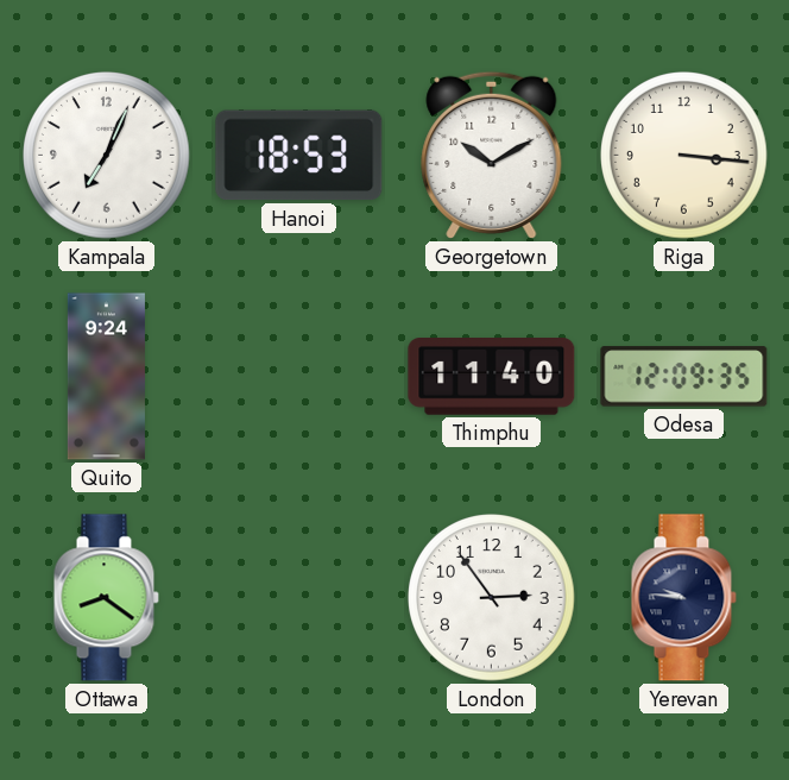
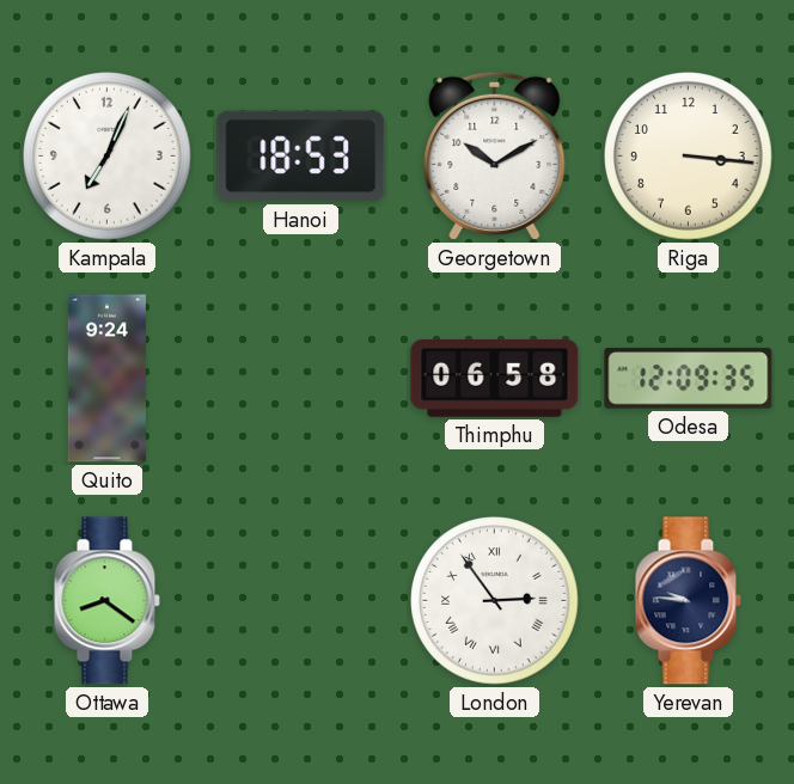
Thimphu: 11:40 -> 06:58 (495, 379)
London numerals: Arabic -> Roman (495, 601)
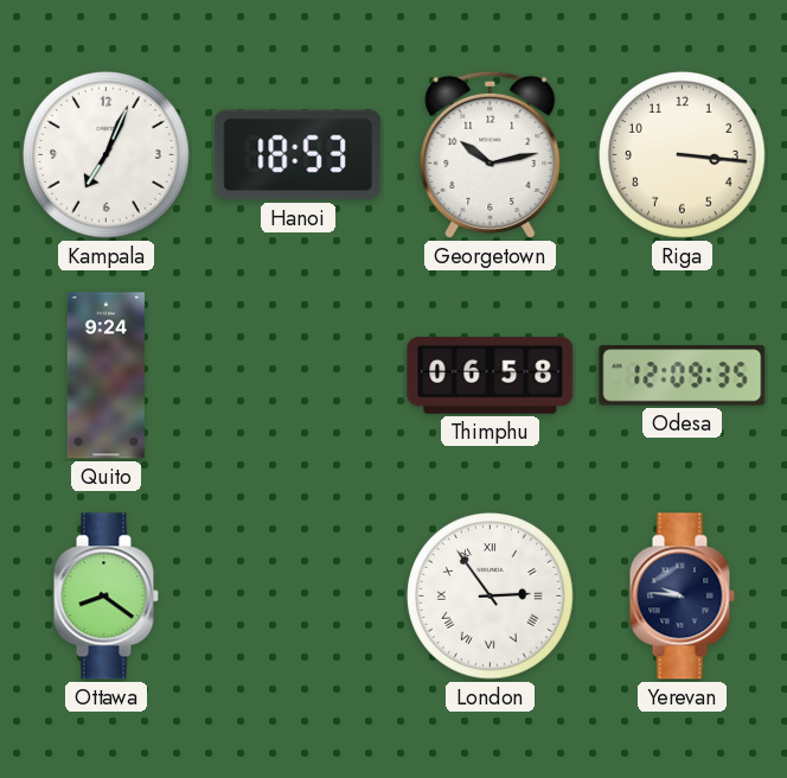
Georgetown: 10:10 -> 10:13 (491, 154)
